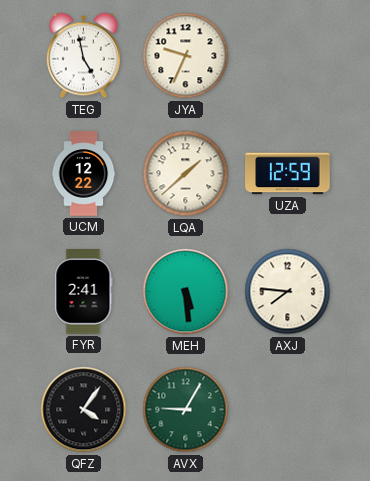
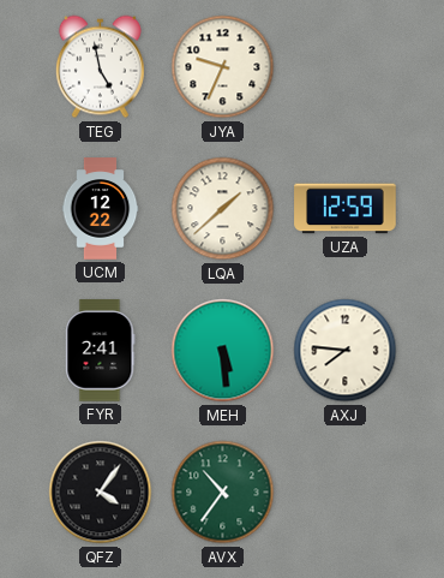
AVX: 9:05 -> 10:36 (223, 493)
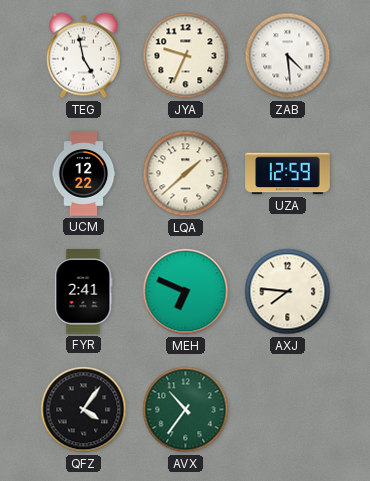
ZAB: none -> 4:29 (288, 56)
MEH: 5:29 -> 6:49 (186, 292)
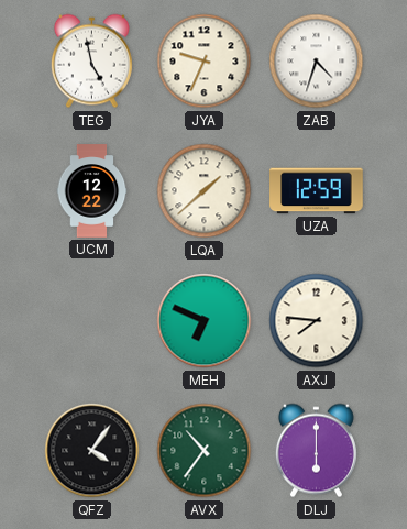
ZAB: 4:29 -> 4:33 (317, 62)
FYR: 2:41 -> none (84, 292)
DLJ: none -> 6:00 (316, 451)
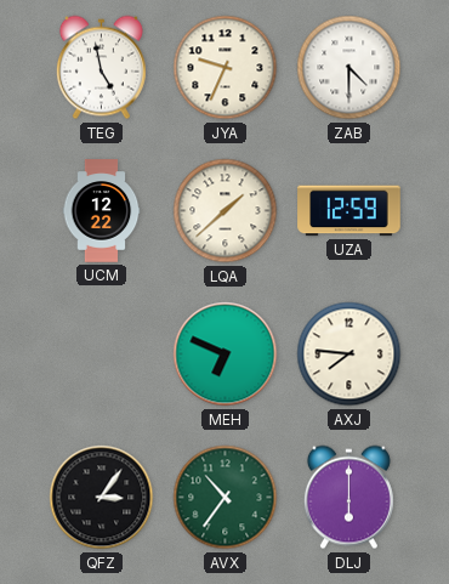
ZAB: 4:33 -> 4:30 (349, 68)
QFZ: 4:06 -> 3:06 (102, 498)
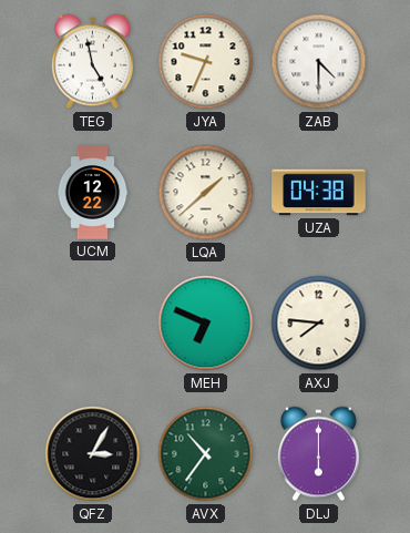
UZA: 12:59 -> 04:38 (319, 193)
QFZ: 3:06 -> 3:05 (93, 454)
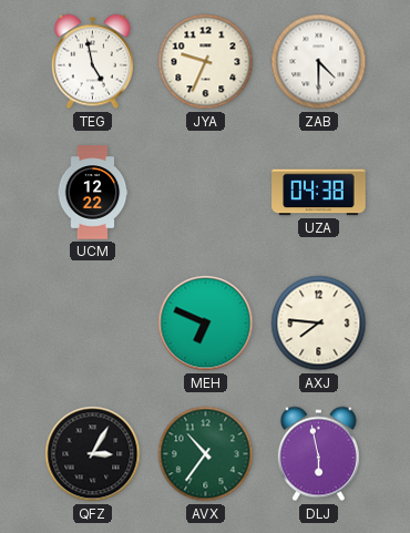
LQA: 1:38 -> none (206, 193)
DLJ: 6:00 -> 5:58 (318, 454)
